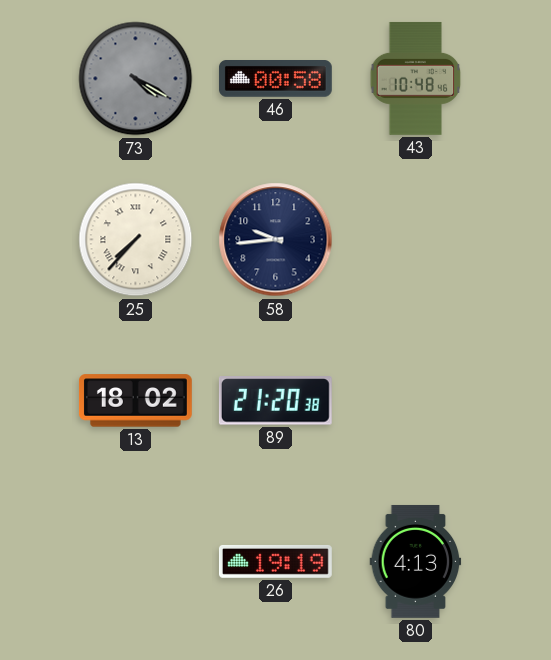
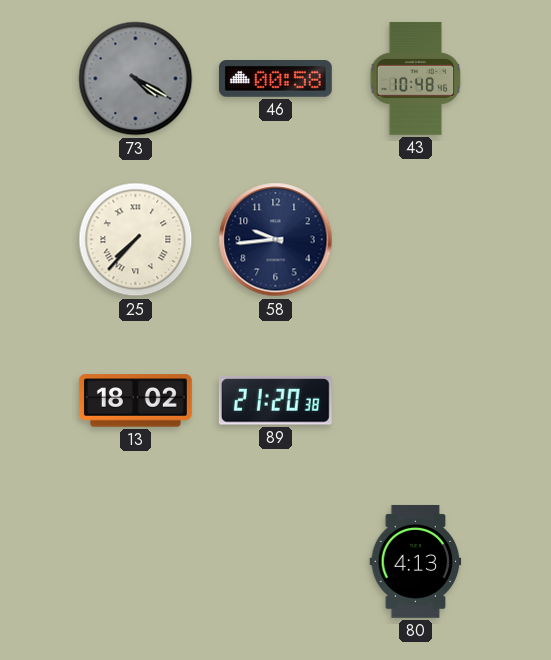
26: 19:19 -> none (275, 561)
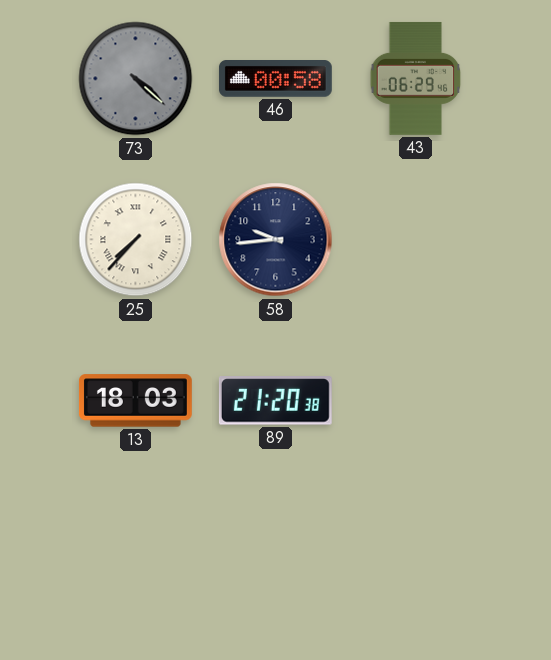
73: 4:20 -> 4:22 (136, 79)
43: 10:48 -> 06:29 (416, 78)
13: 18:02 -> 18:03 (135, 401)
80: 4:13 -> none (416, 561)
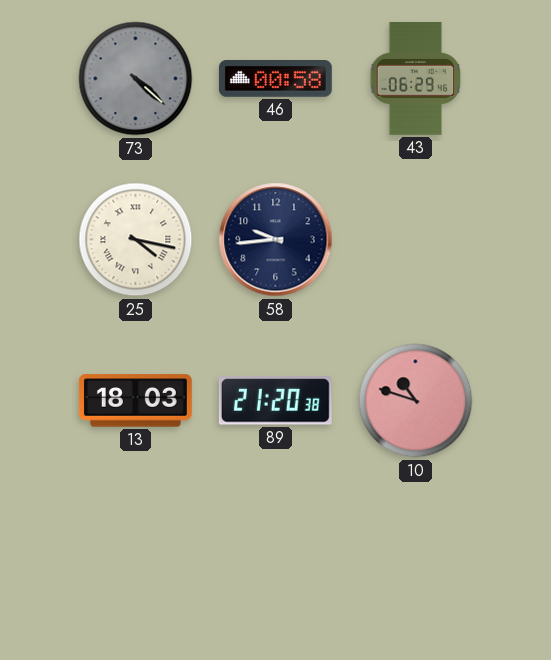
25: 7:37 -> 4:17 (136, 240)
10: none -> 10:48 (416, 401)
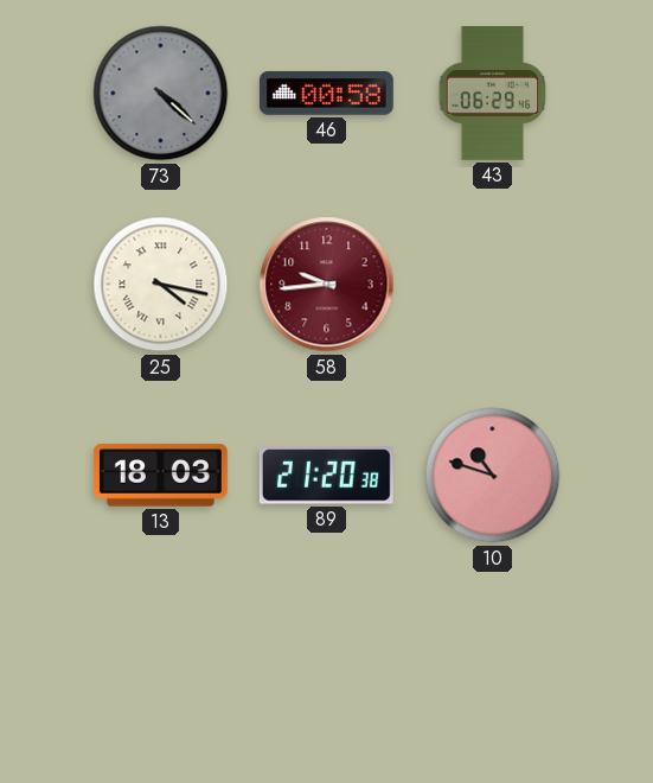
58 dial: navy -> burgundy (327, 285)
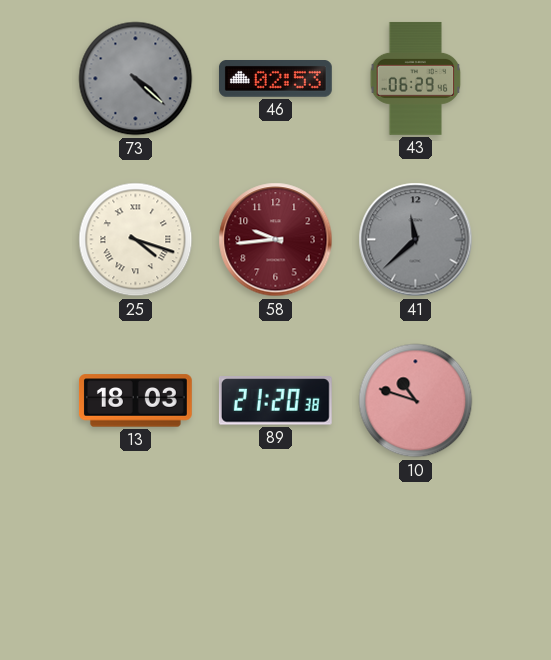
46: 00:58 -> 02:53 (275, 79)
25: 4:17 -> 4:18 (136, 240)
41: none -> 11:38 (416, 240)
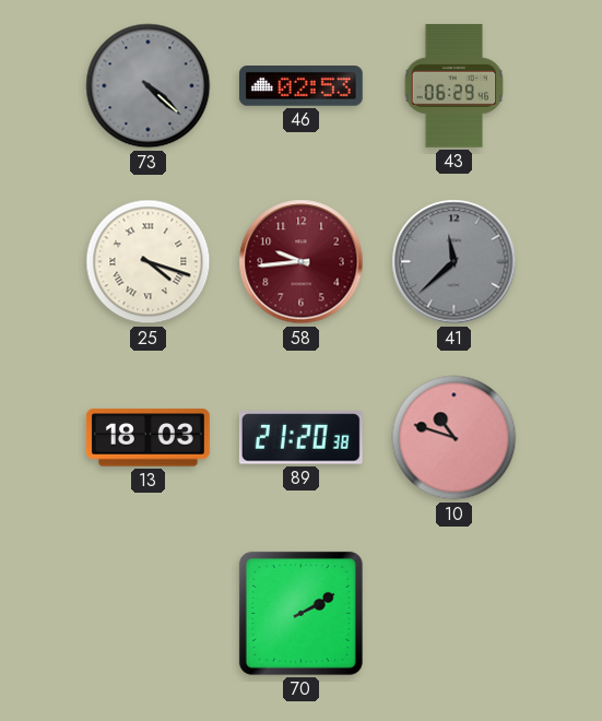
70: none -> 2:10 (300, 613)
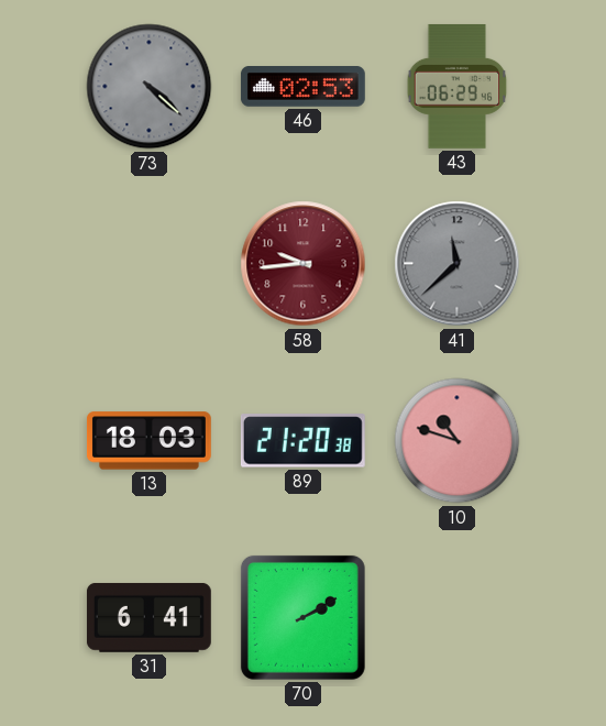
25: 4:18 -> none (149, 262)
31: none -> 6:41 (148, 617)
